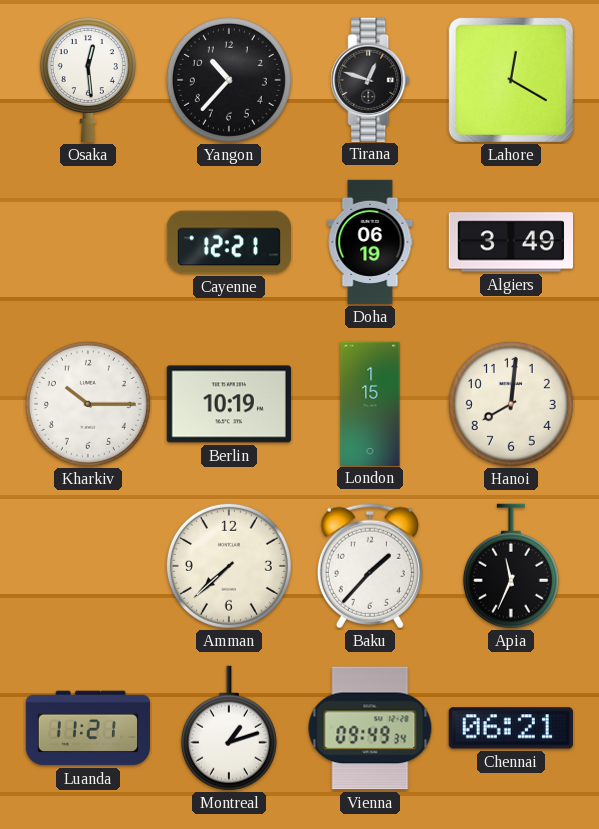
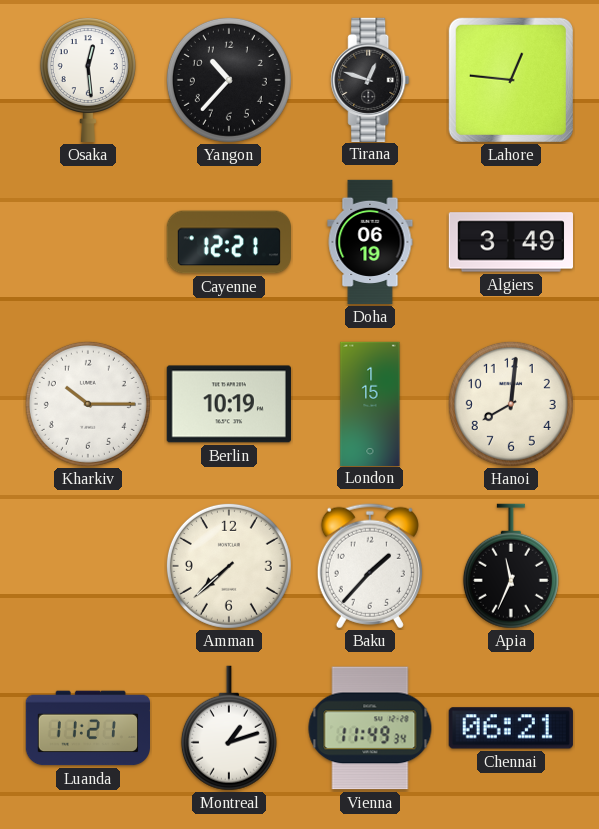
Lahore: 12:20 -> 12:46 (511, 80)
Vienna: 09:49 -> 11:49 (370, 728)
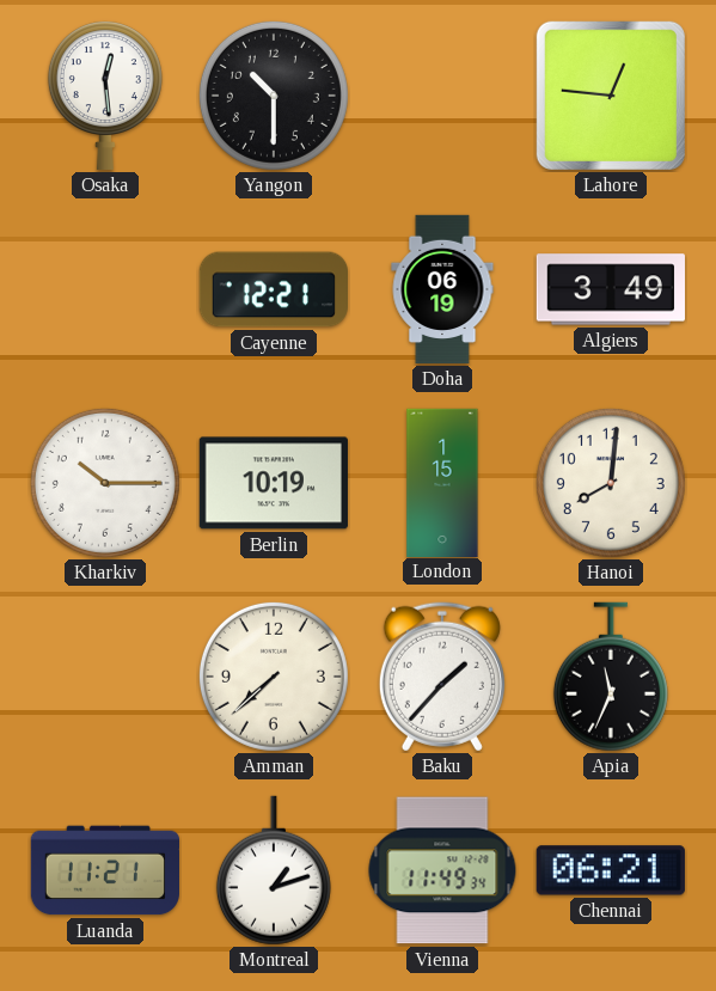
Yangon: 10:37 -> 10:30 (274, 96)
Tirana: 12:48 -> none (370, 79)
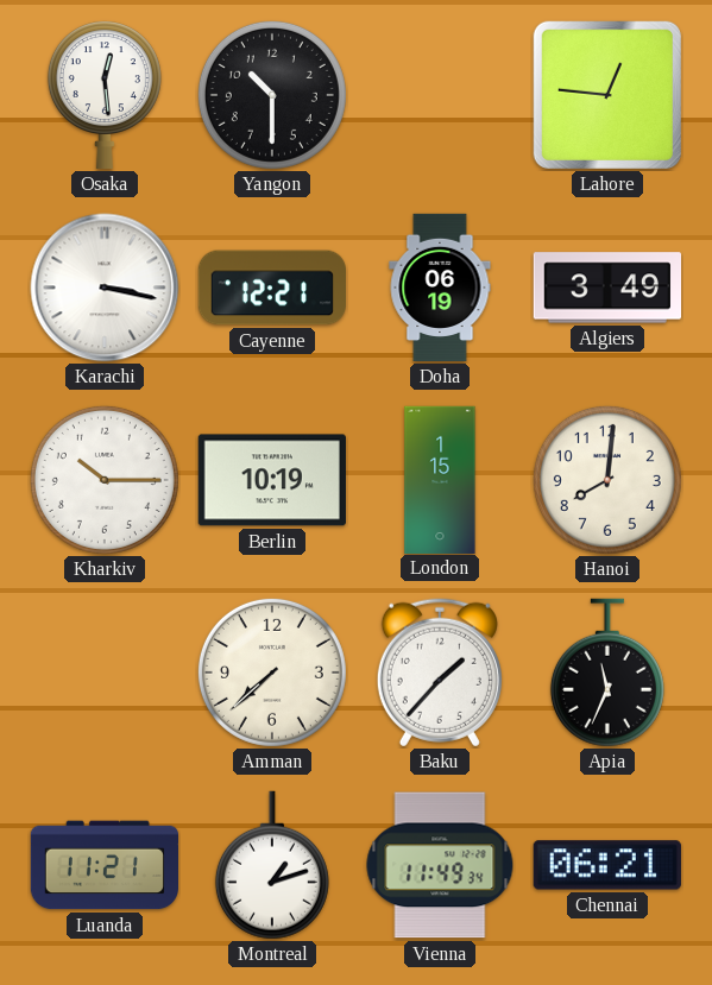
Karachi: none -> 3:17 (105, 288)
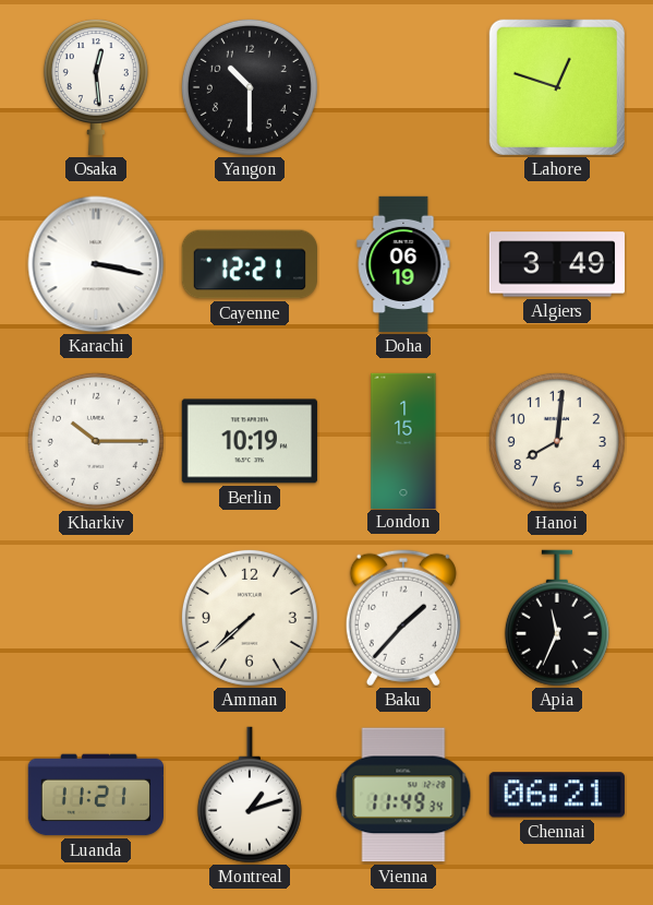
Lahore: 12:46 -> 12:48 (557, 87)
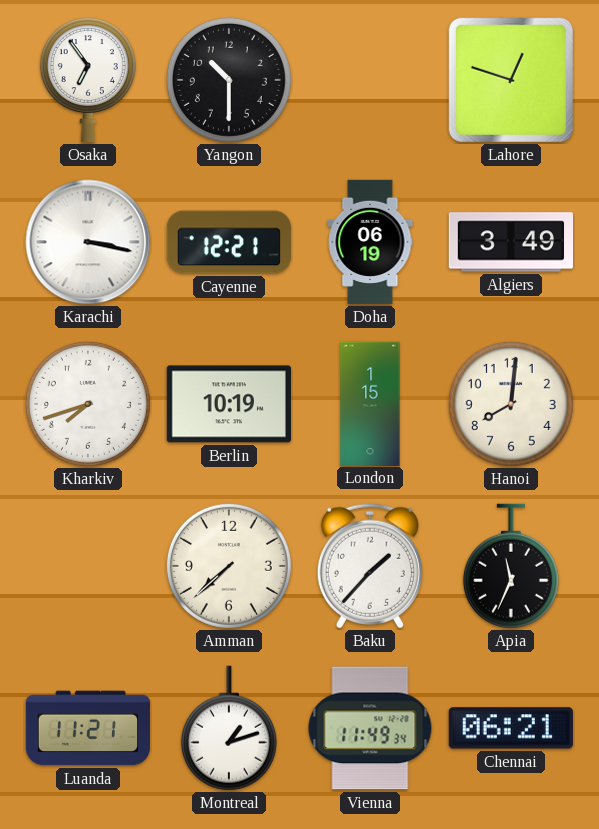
Osaka: 12:29 -> 6:54 (88, 80)
Kharkiv: 10:15 -> 7:42 (88, 404)
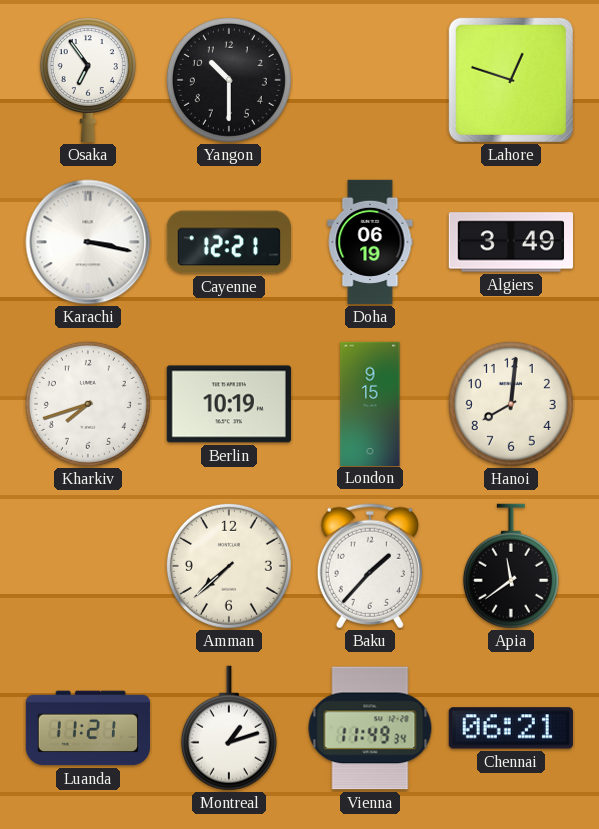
London: 1:15 -> 9:15 (370, 403)
Apia: 11:34 -> 11:39 (511, 566)
